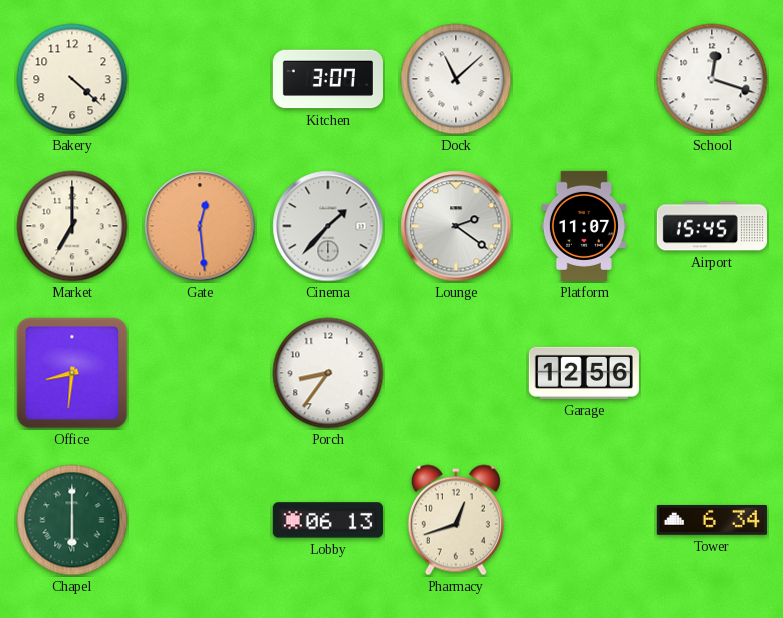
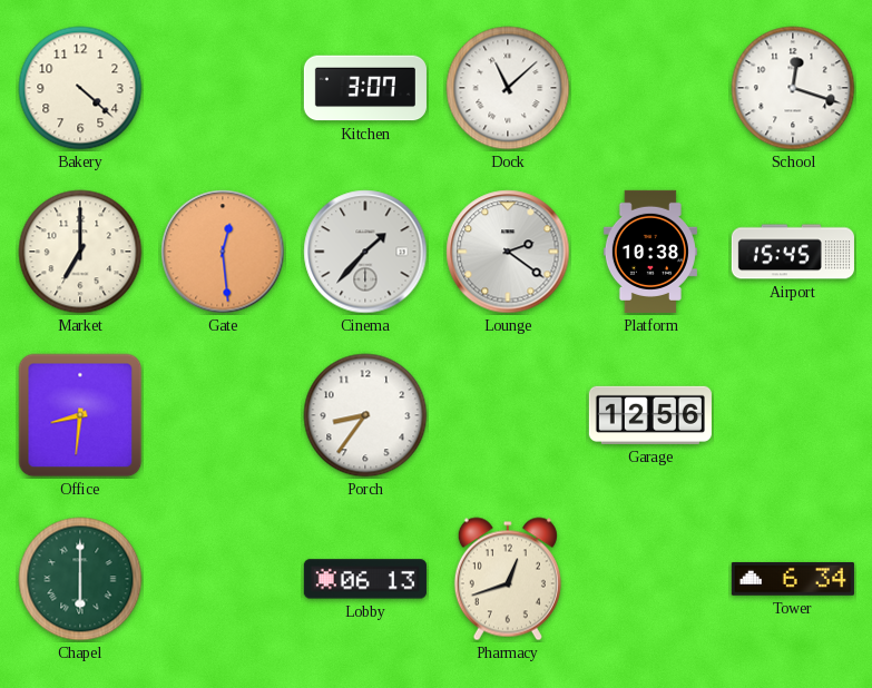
Platform: 11:07 -> 10:38 (650, 252)
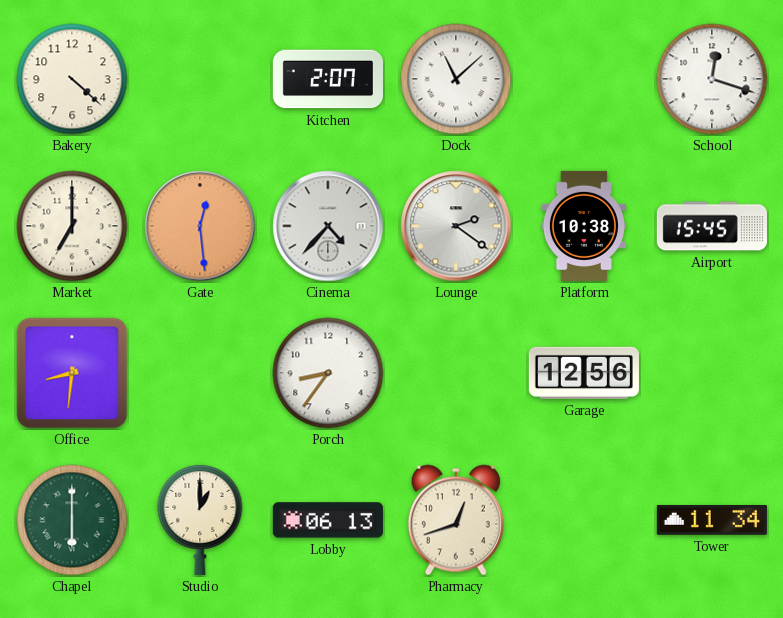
Kitchen: 3:07 -> 2:07 (328, 79)
Cinema: 1:37 -> 4:37 (328, 226)
Studio: none -> 1:00 (200, 519)
Tower: 6:34 -> 11:34 (712, 520)
